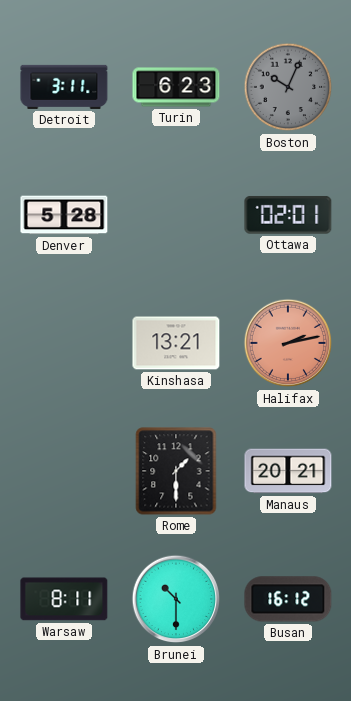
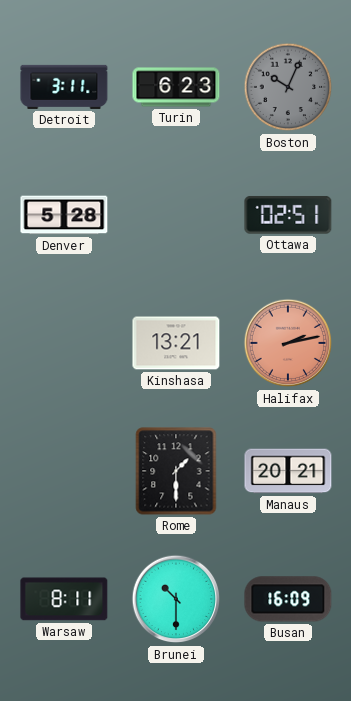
Ottawa: 02:01 -> 02:51 (288, 215)
Busan: 16:12 -> 16:09 (288, 599)
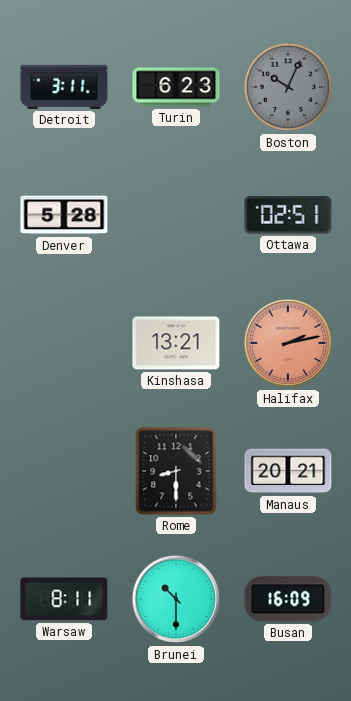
Rome: 1:30 -> 8:30 (176, 471)
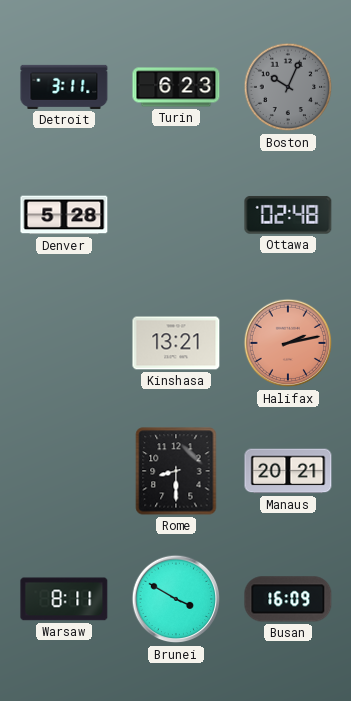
Ottawa: 02:51 -> 02:48 (288, 215)
Brunei: 10:30 -> 3:50 (176, 599)
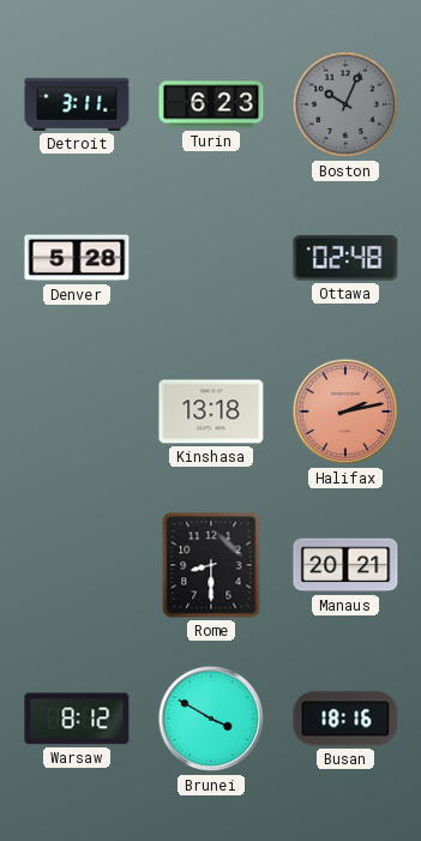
Kinshasa: 13:21 -> 13:18 (211, 412)
Warsaw: 8:11 -> 8:12 (77, 719)
Busan: 16:09 -> 18:16 (345, 719)
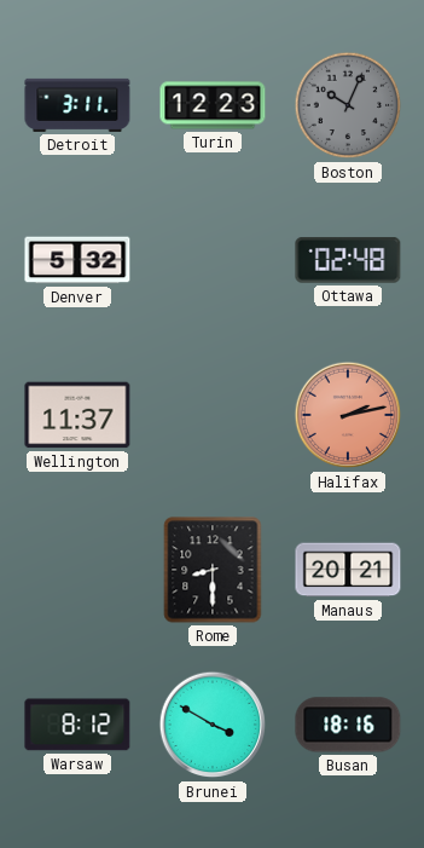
Turin: 6:23 -> 12:23 (213, 105)
Denver: 5:28 -> 5:32 (77, 260)
Wellington: none -> 11:37 (77, 415)
Kinshasa: 13:18 -> none (211, 412)
